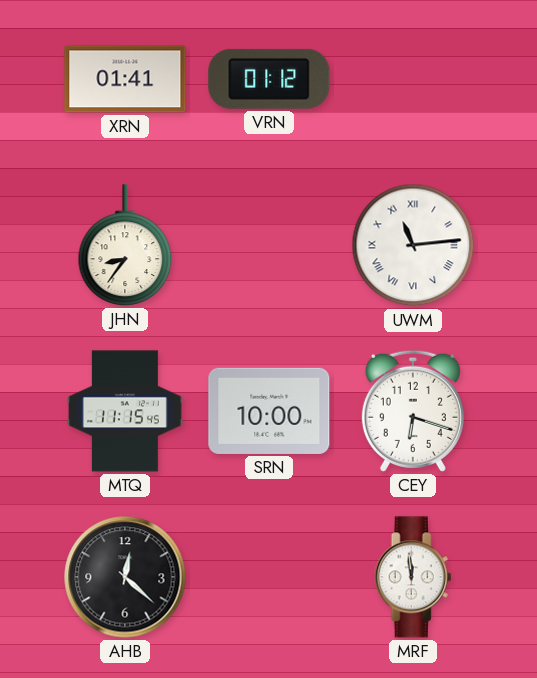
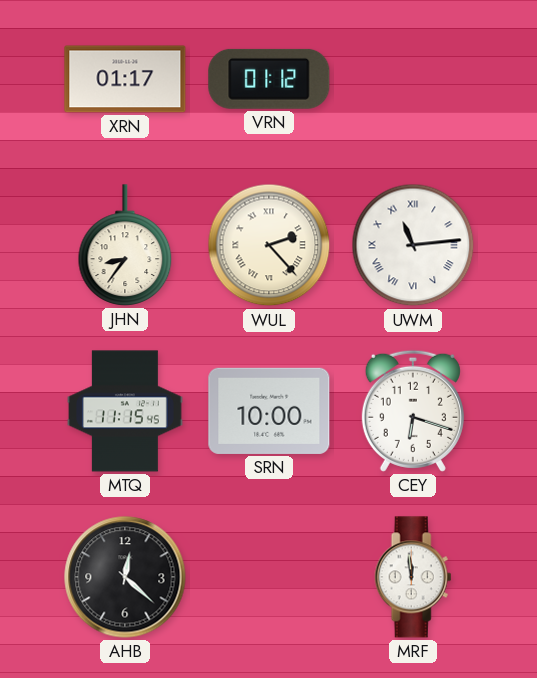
XRN: 01:41 -> 01:17 (125, 79)
WUL: none -> 2:23 (269, 245)
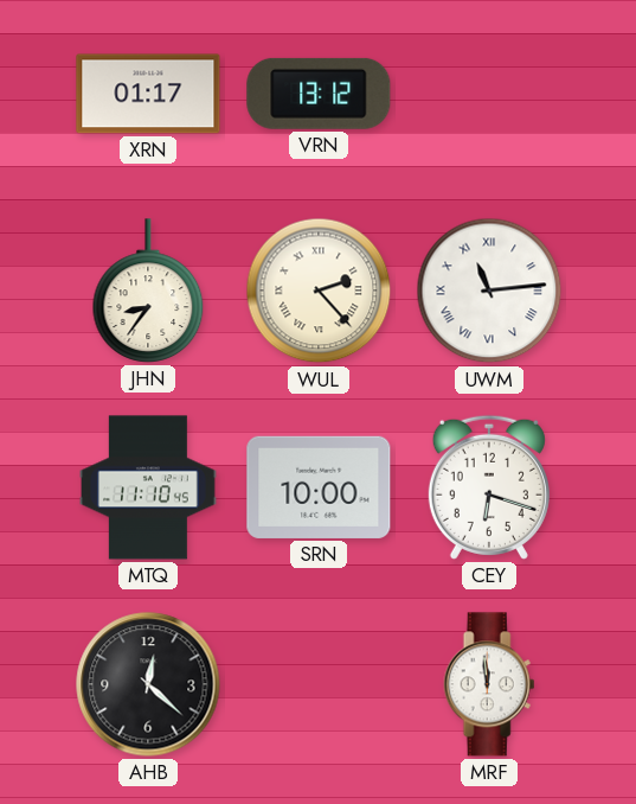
VRN: 01:12 -> 13:12 (319, 94)
MTQ: 11:15 -> 11:10 (149, 487)
